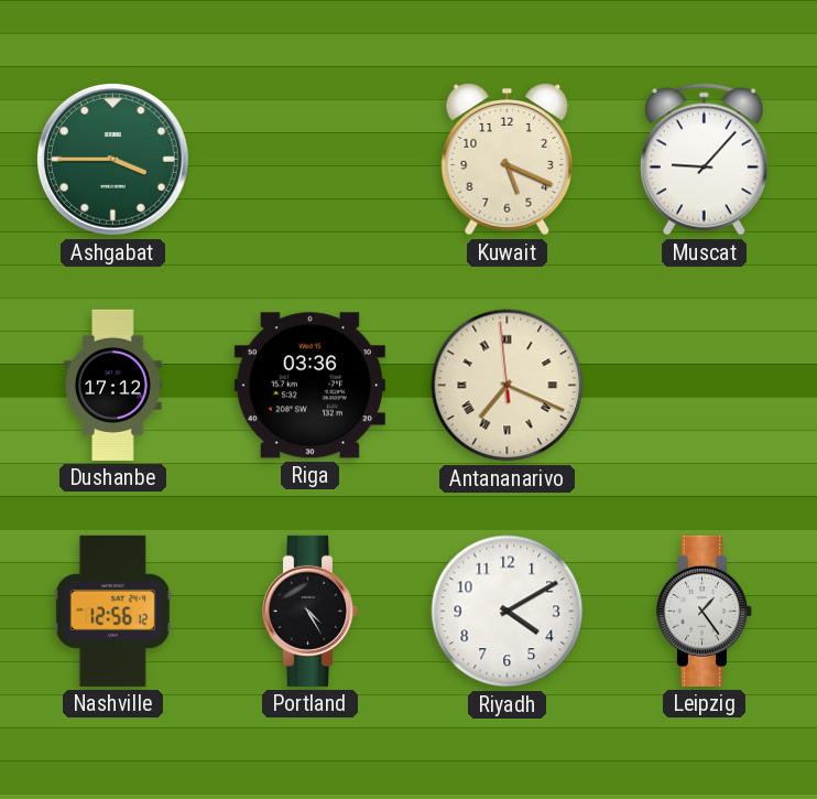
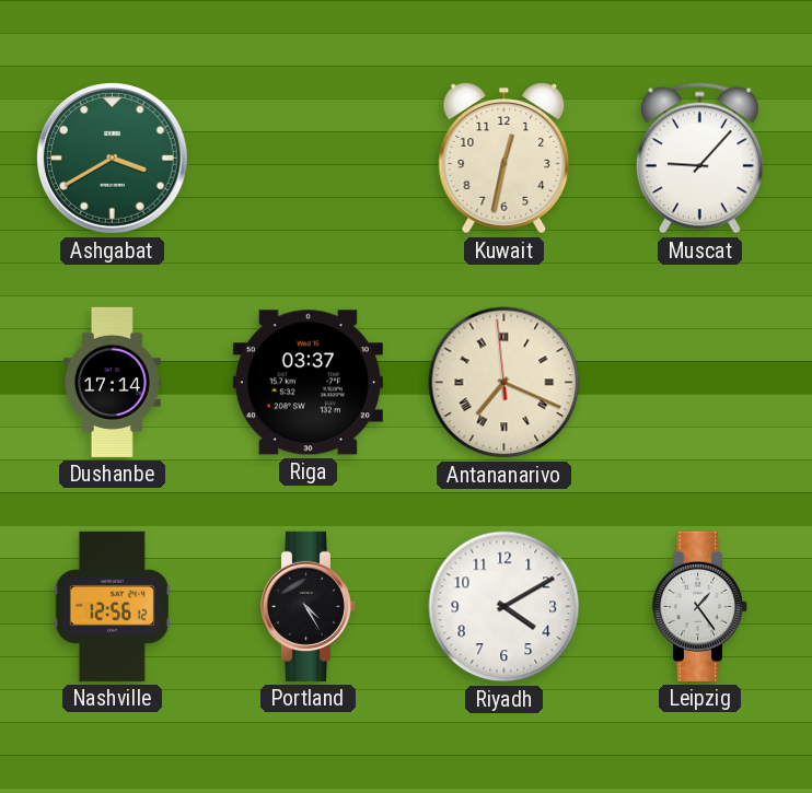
Ashgabat: 3:45 -> 3:40 (113, 159)
Kuwait: 5:19 -> 12:32 (504, 159)
Dushanbe: 17:12 -> 17:14 (113, 382)
Riga: 03:36 -> 03:37 (308, 383)
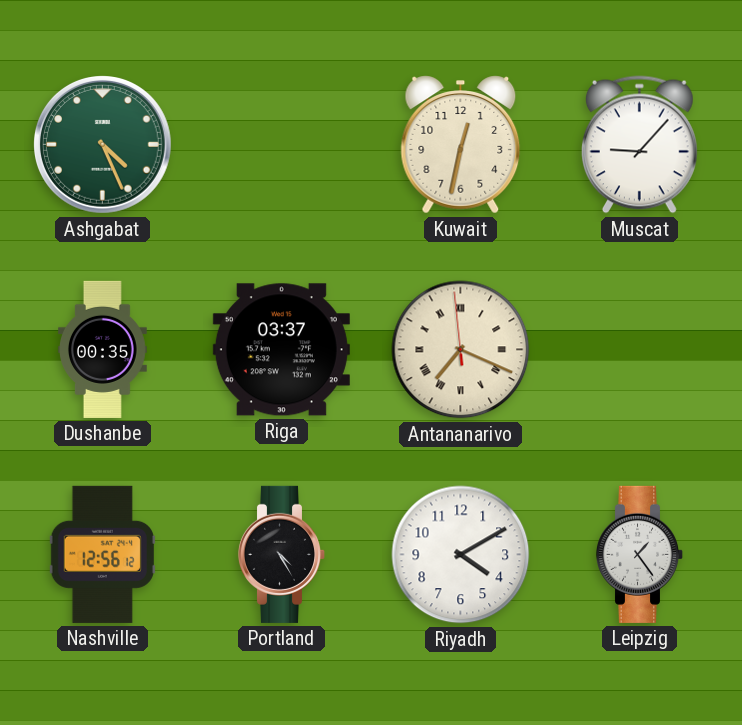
Ashgabat: 3:40 -> 4:26 (103, 145)
Dushanbe: 17:14 -> 00:35 (103, 349)
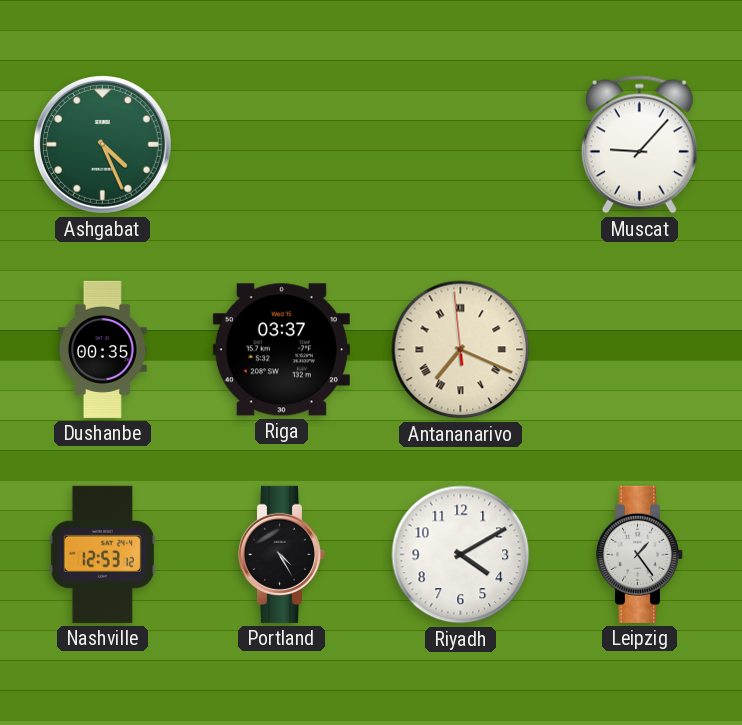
Kuwait: 12:32 -> none (461, 145)
Nashville: 12:56 -> 12:53 (102, 554)
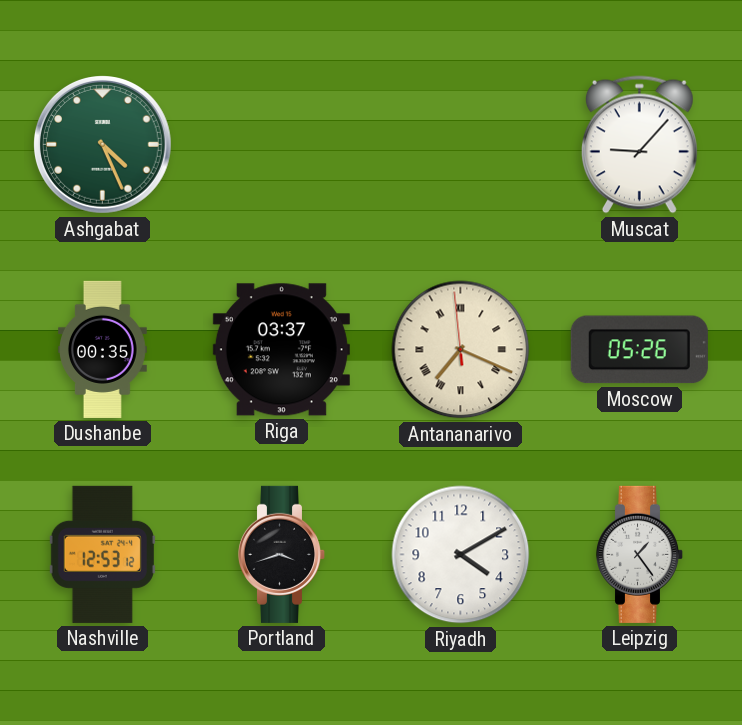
Moscow: none -> 05:26 (639, 350)
Portland: 4:25 -> 3:42 (282, 554)
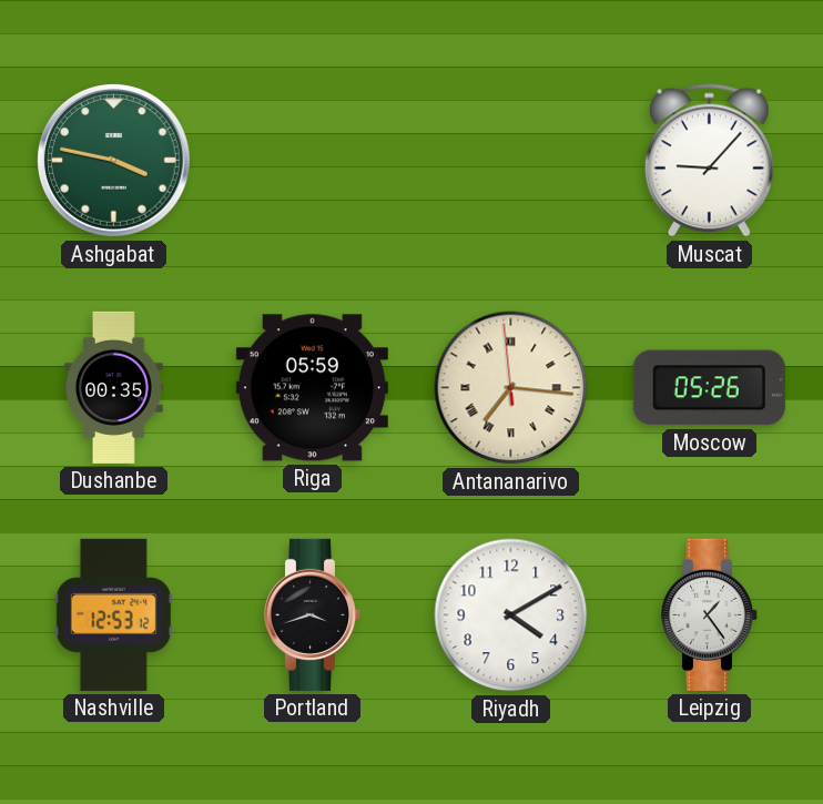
Ashgabat: 4:26 -> 3:47 (114, 161)
Riga: 03:37 -> 05:59 (312, 388)
Antananarivo: 7:18 -> 7:15 (511, 388)
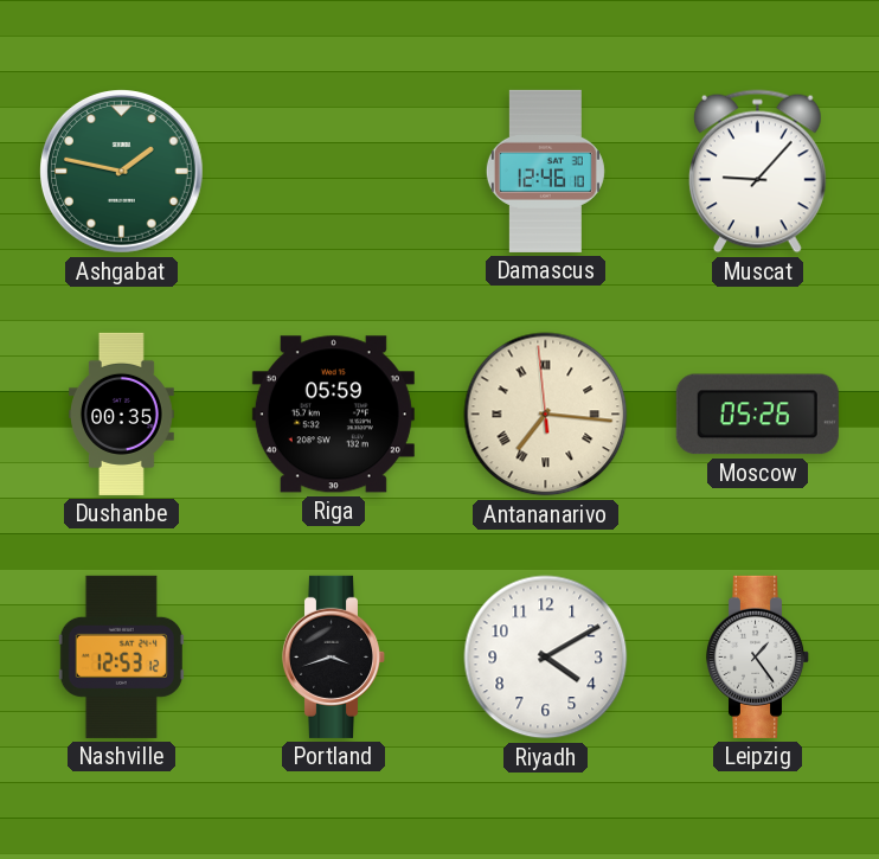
Ashgabat: 3:47 -> 1:47 (122, 172)
Damascus: none -> 12:46 (545, 171)
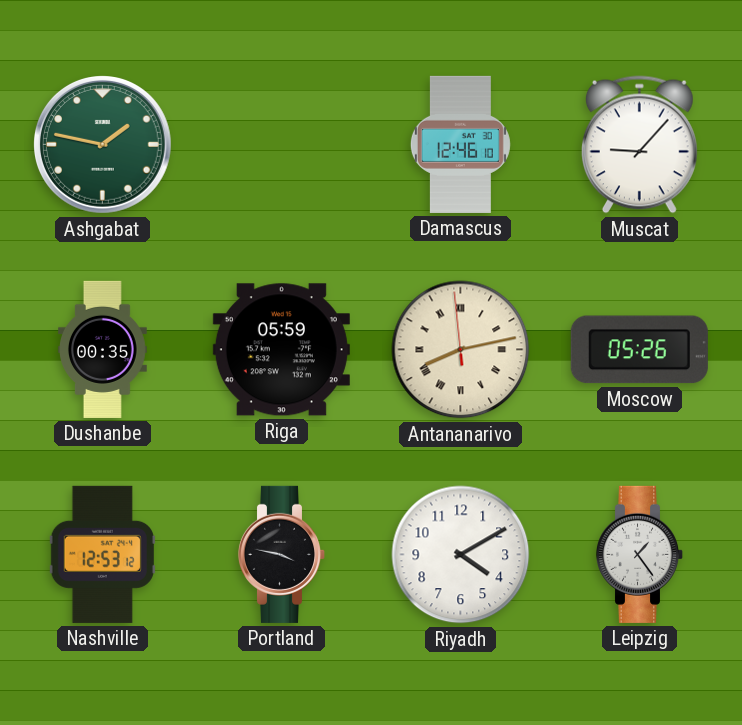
Antananarivo: 7:15 -> 8:12 (461, 350)
Portland: 3:42 -> 3:47 (282, 554)
